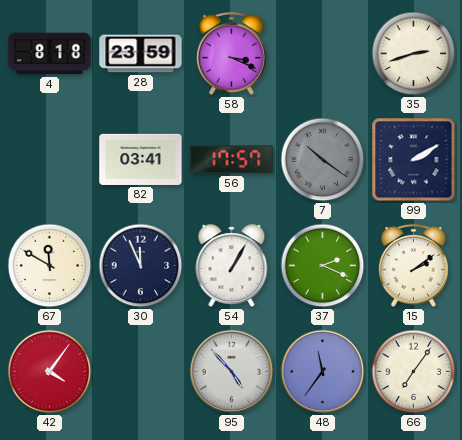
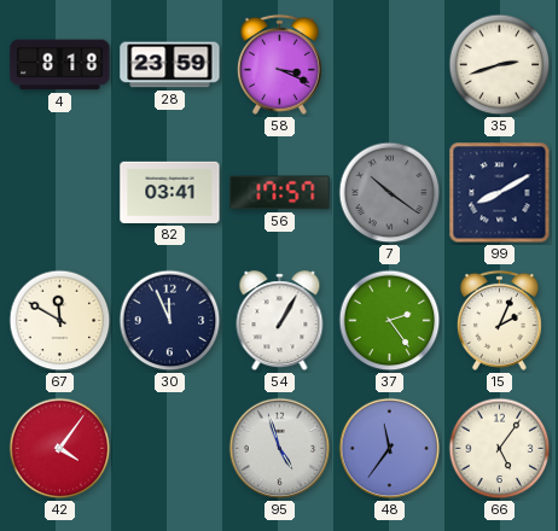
99: 2:10 -> 8:10 (500, 193)
37: 2:19 -> 2:24 (390, 321)
15: 2:09 -> 2:04 (499, 320)
95: 4:53 -> 4:57 (280, 449)
66: 7:06 -> 5:06 (500, 449)
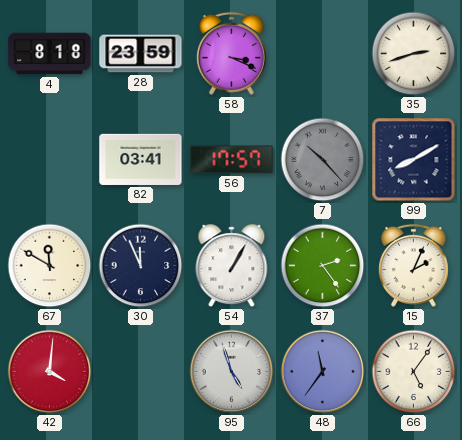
7: 10:21 -> 10:23 (323, 160)
42: 4:06 -> 4:01 (50, 372)
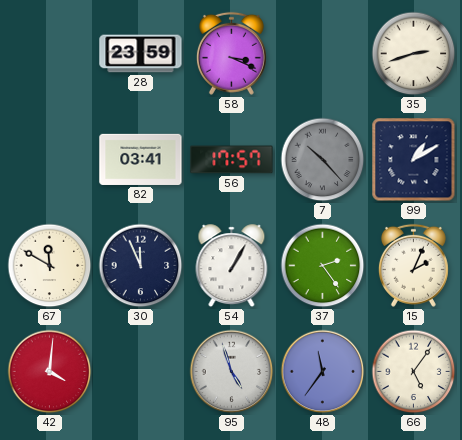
4: 8:18 -> none (50, 54)
99: 8:10 -> 1:10 (414, 160)
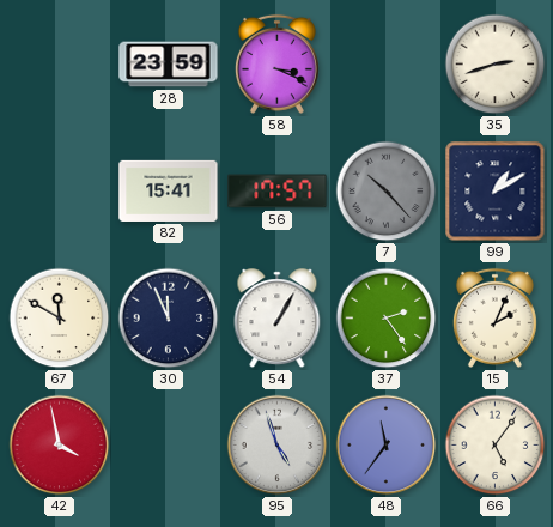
82: 03:41 -> 15:41 (169, 190)
42: 4:01 -> 3:58 (60, 446)
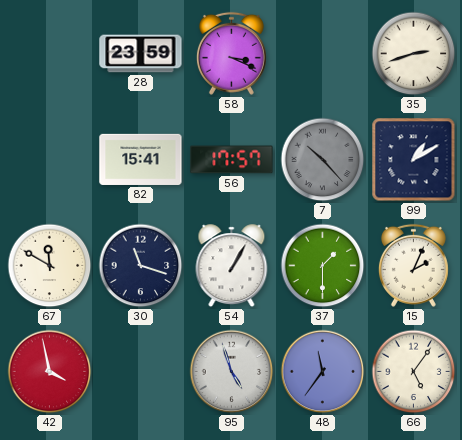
30: 11:56 -> 11:18 (141, 266)
37: 2:24 -> 1:30 (323, 266)
